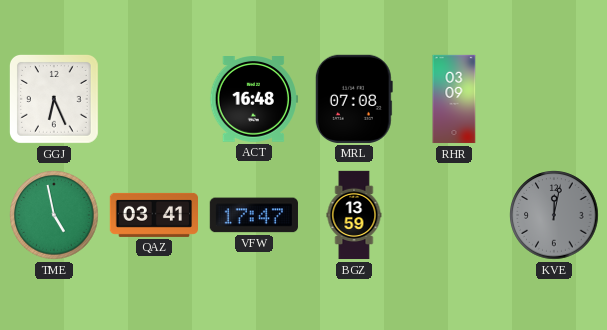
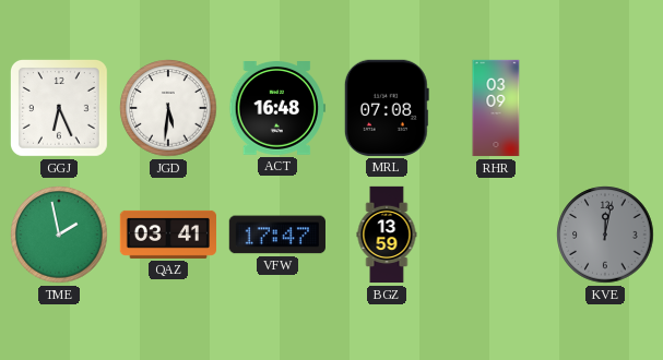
JGD: none -> 5:31 (168, 108)
TME: 4:58 -> 1:58 (59, 235)
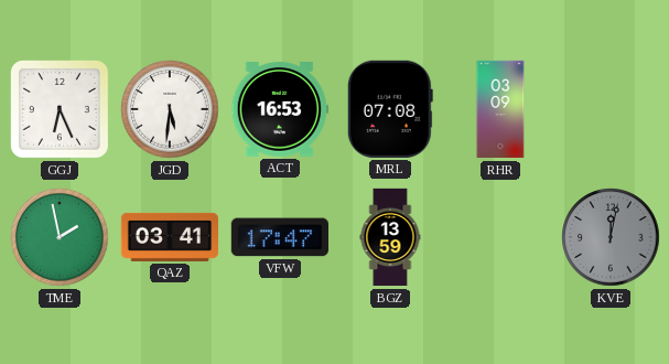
ACT: 16:48 -> 16:53 (280, 110)
